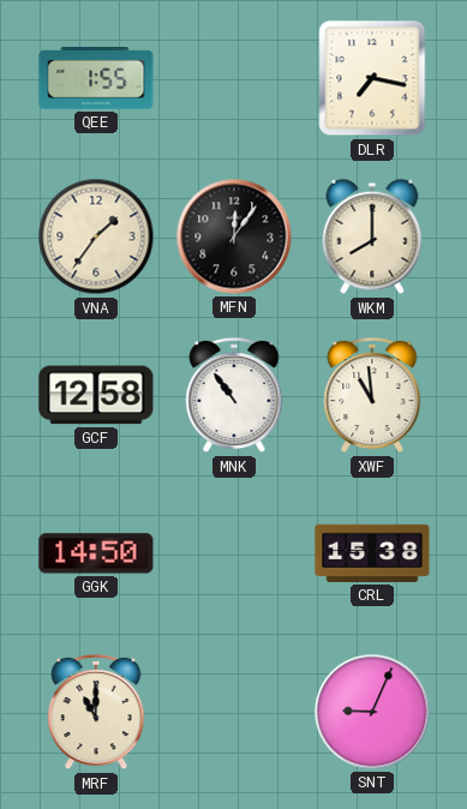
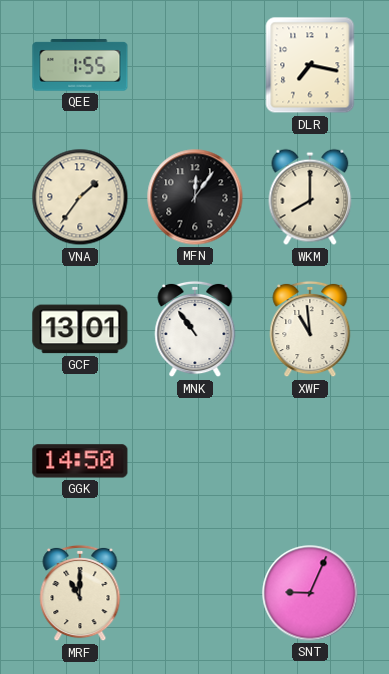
GCF: 12:58 -> 13:01 (80, 329)
CRL: 15:38 -> none (372, 553)
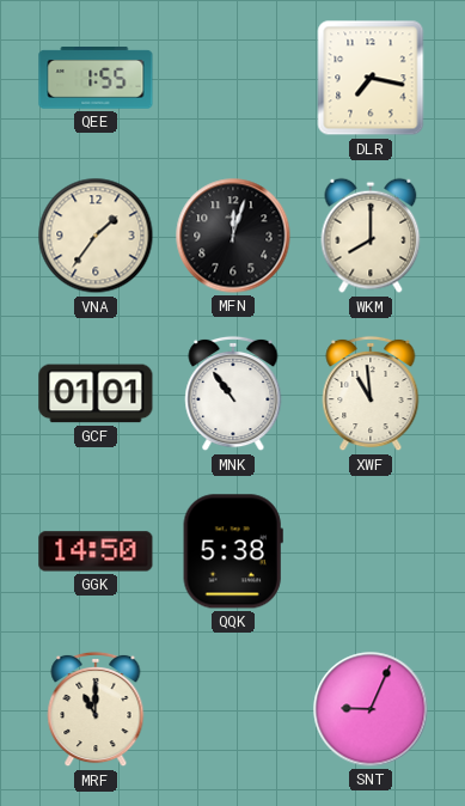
MFN: 12:06 -> 12:03 (233, 236)
GCF: 13:01 -> 01:01 (96, 393)
QQK: none -> 5:38 (233, 551)
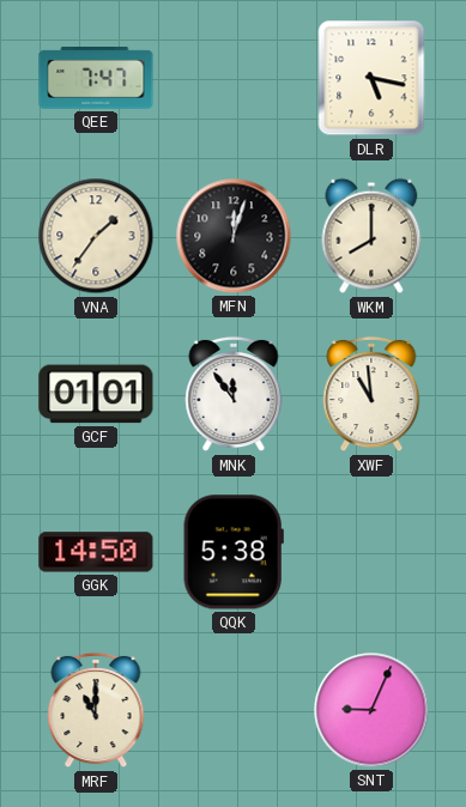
QEE: 1:55 -> 7:47 (96, 78)
DLR: 7:17 -> 5:17 (371, 78)
MNK: 10:54 -> 11:54 (234, 394)
